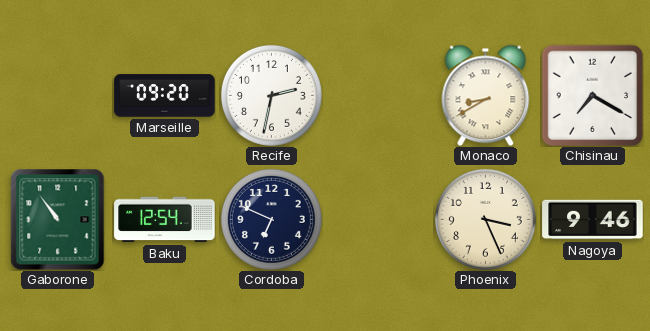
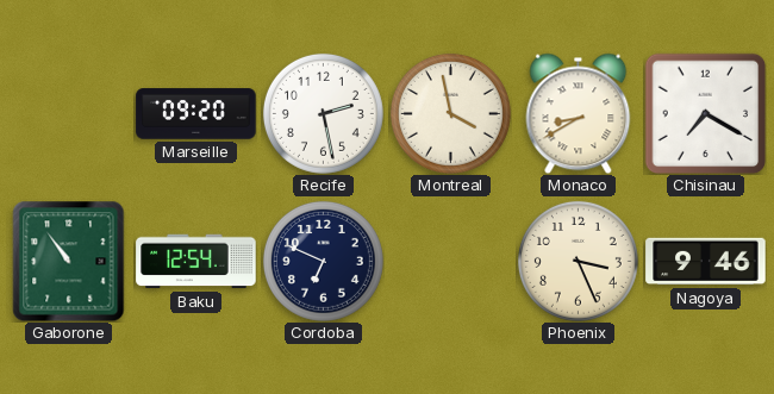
Recife: 2:32 -> 2:28 (323, 113)
Montreal: none -> 3:58 (450, 113)
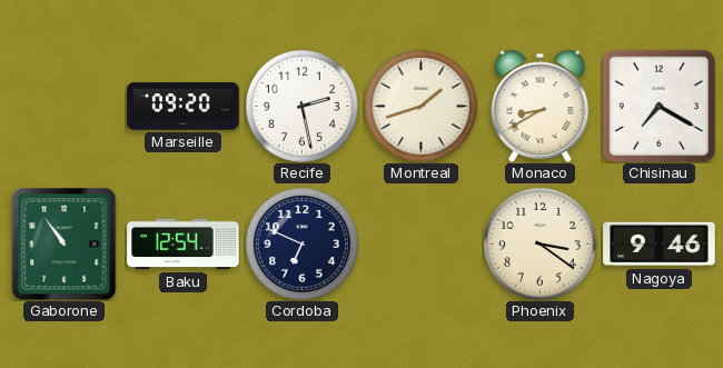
Montreal: 3:58 -> 1:42 (420, 106)
Phoenix: 3:26 -> 3:21 (539, 243)
